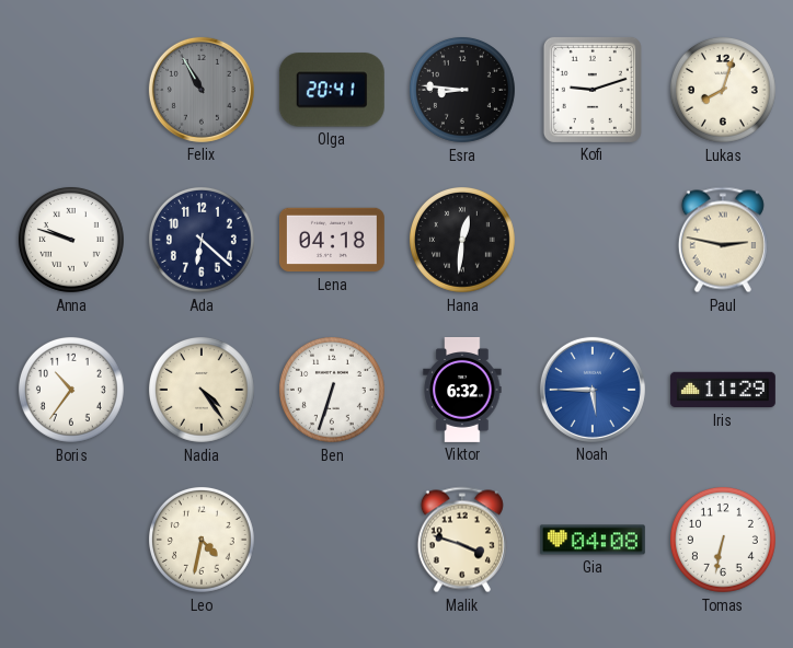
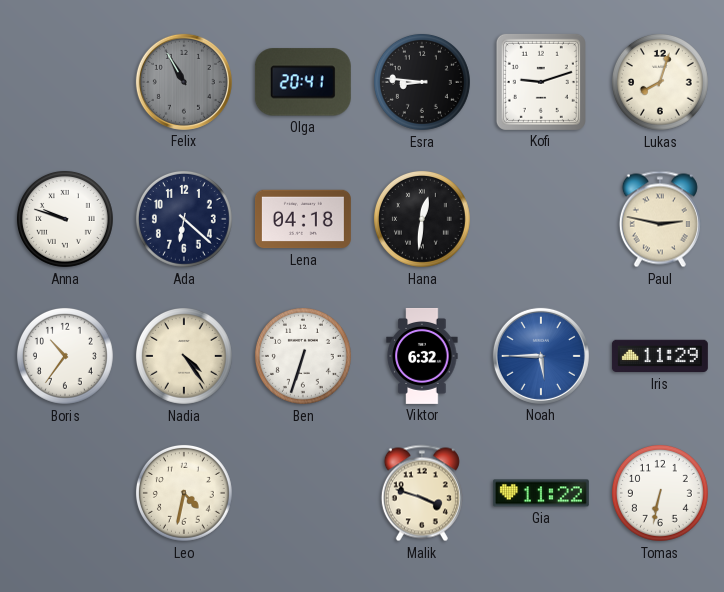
Gia: 04:08 -> 11:22 (541, 493)
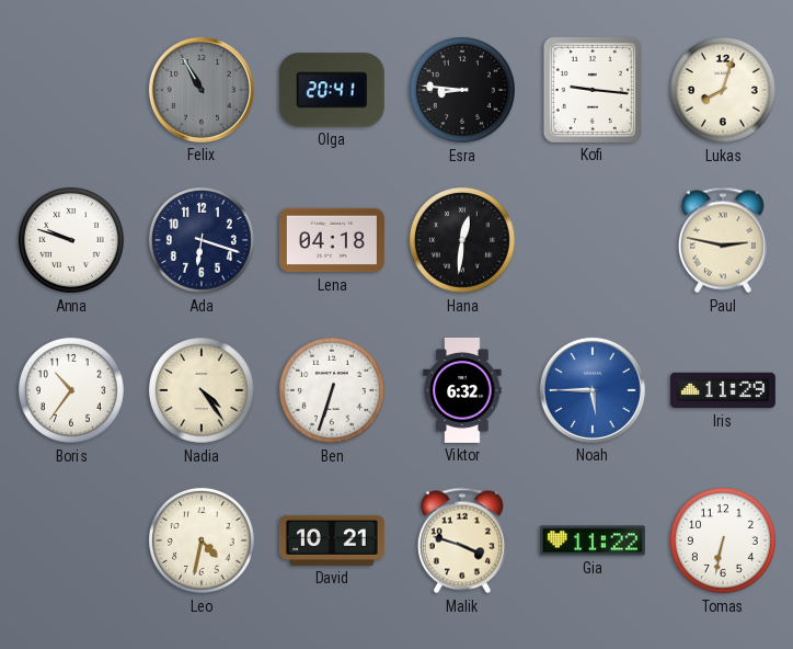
Kofi: 9:12 -> 9:16 (593, 90)
Ada: 6:22 -> 6:18 (202, 240)
David: none -> 10:21 (332, 540)
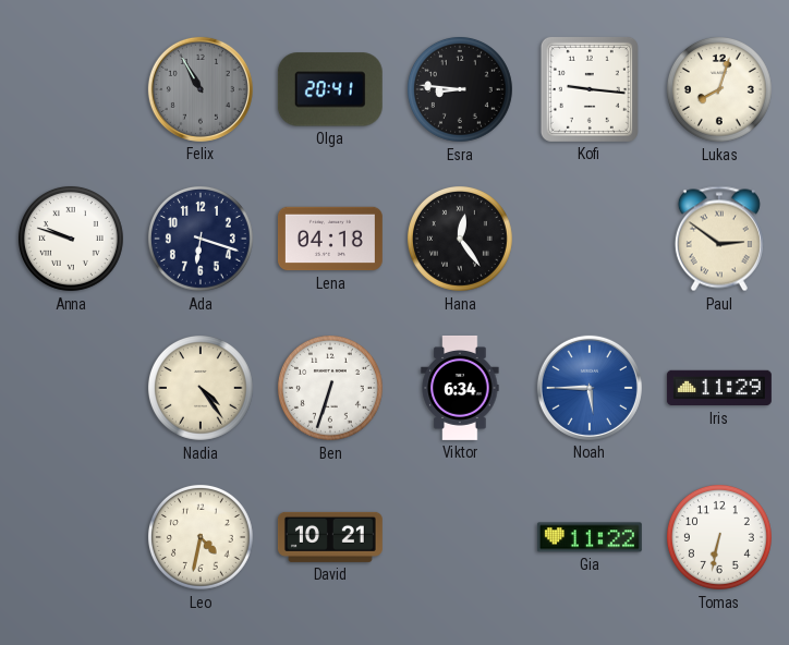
Hana: 12:31 -> 12:24 (460, 239)
Paul: 2:47 -> 2:51 (719, 239)
Boris: 10:36 -> none (71, 390)
Viktor: 6:32 -> 6:34 (460, 388)
Malik: 3:48 -> none (462, 540)
